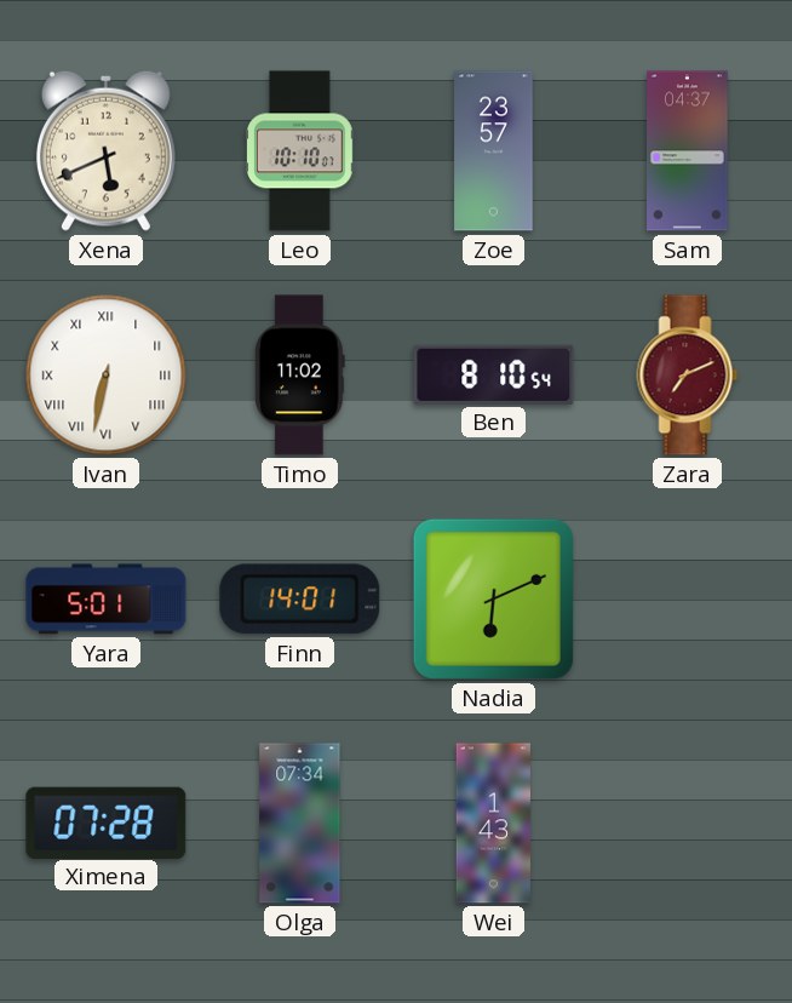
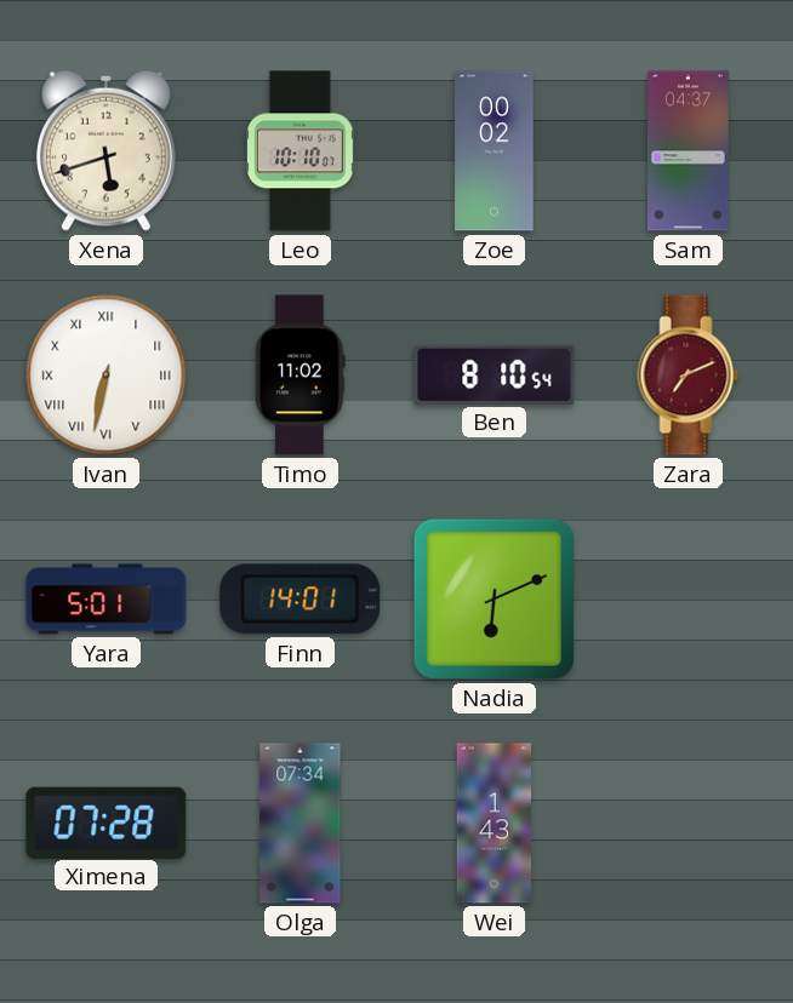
Xena: 5:41 -> 5:42 (105, 150)
Zoe: 23:57 -> 00:02 (495, 151)
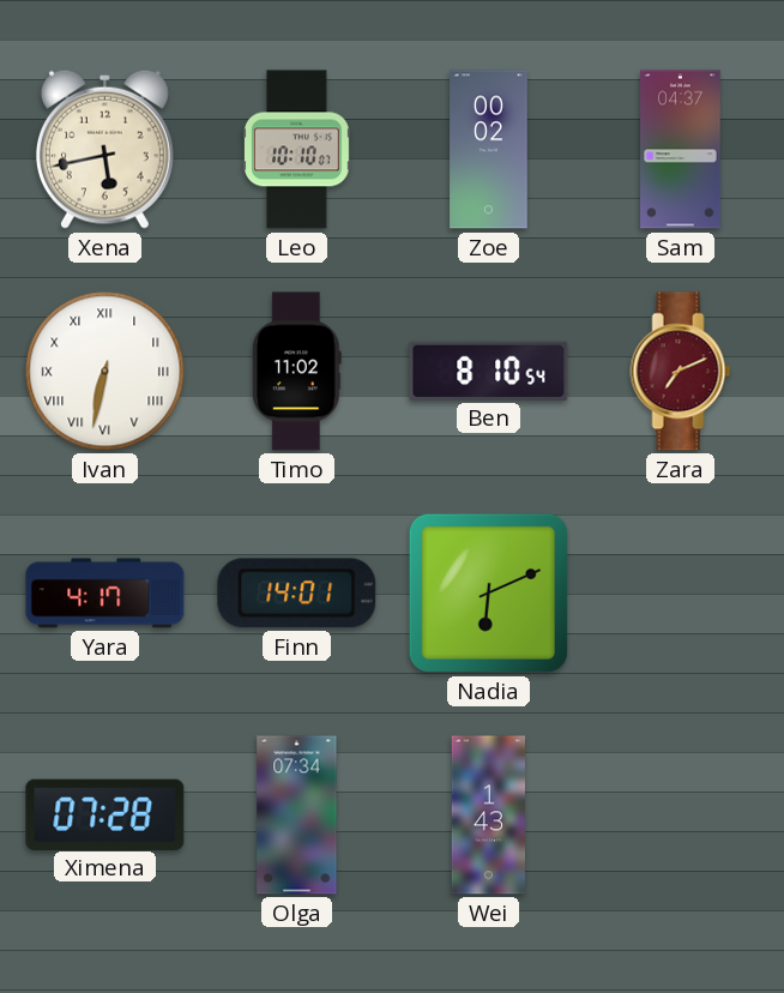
Xena: 5:42 -> 5:43 (104, 149)
Yara: 5:01 -> 4:17 (105, 594)
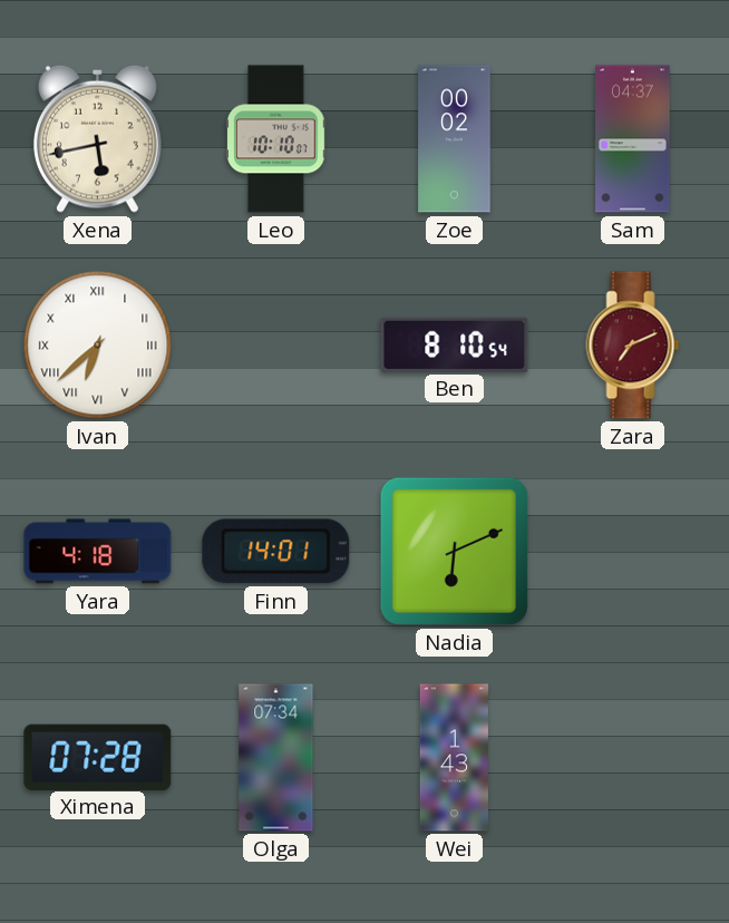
Ivan: 6:32 -> 6:38 (98, 346)
Timo: 11:02 -> none (296, 372)
Yara: 4:17 -> 4:18 (98, 552)
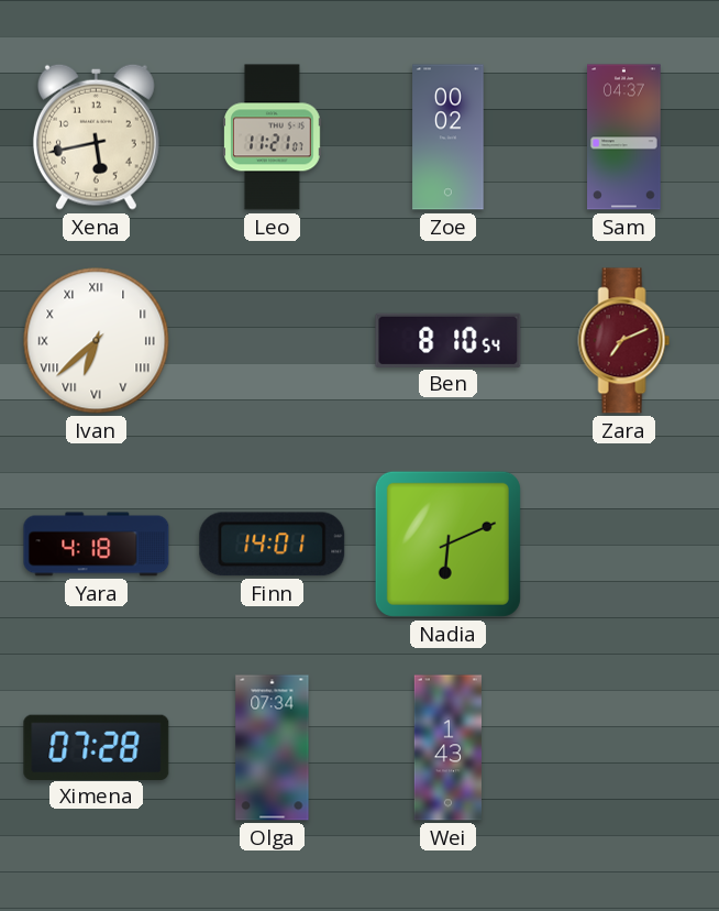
Leo: 10:10 -> 11:21 (273, 138)
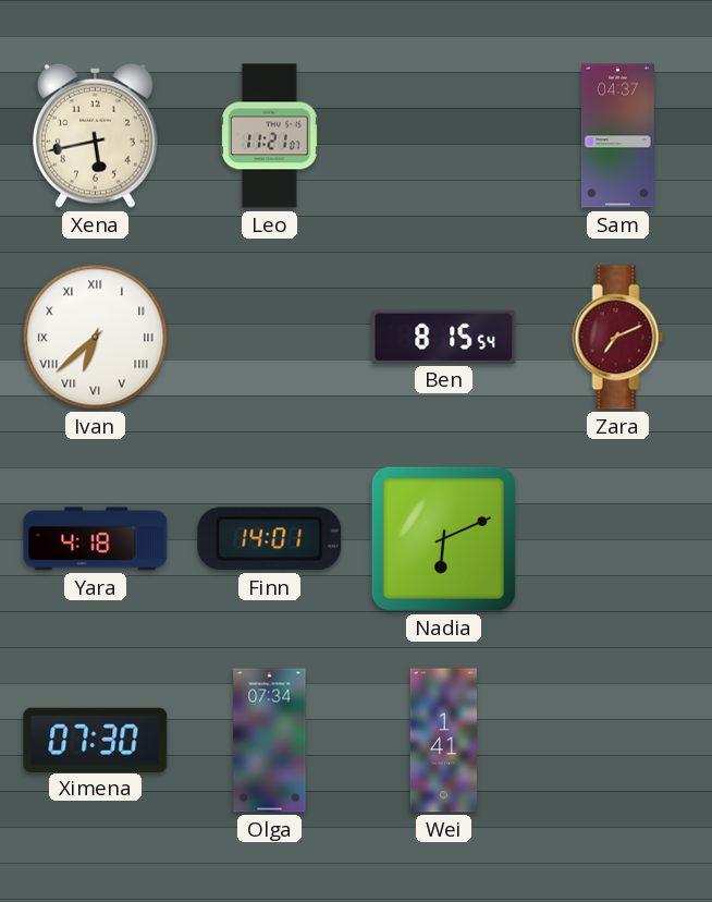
Zoe: 00:02 -> none (449, 138)
Ben: 8:10 -> 8:15 (444, 337)
Ximena: 07:28 -> 07:30 (96, 740)
Wei: 1:43 -> 1:41 (443, 741)
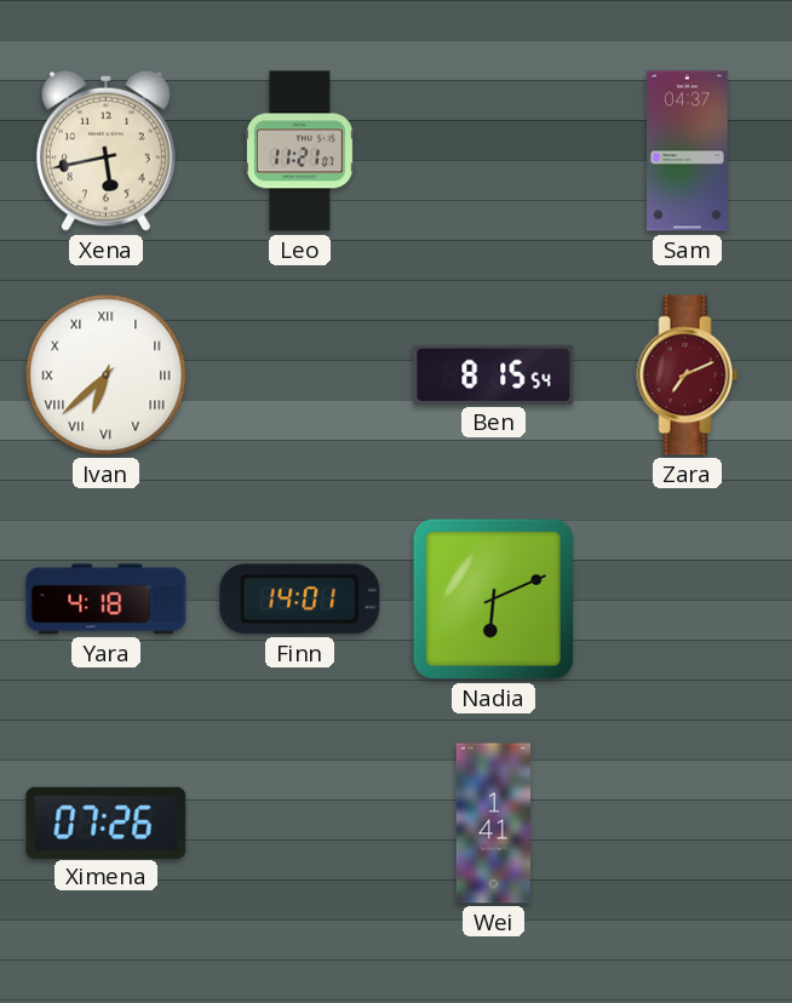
Ximena: 07:30 -> 07:26 (107, 823)
Olga: 07:34 -> none (270, 741)
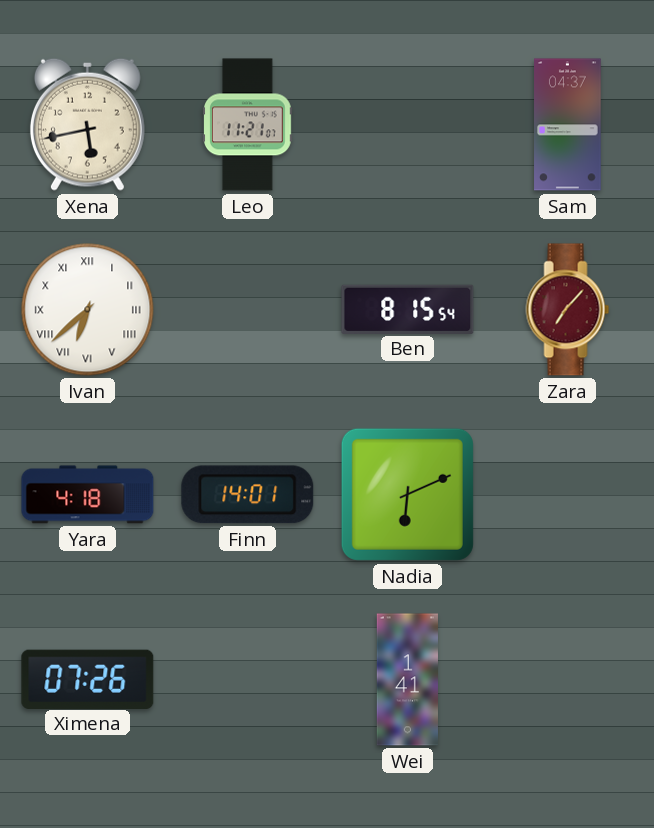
Zara: 7:11 -> 7:07 (568, 310)
